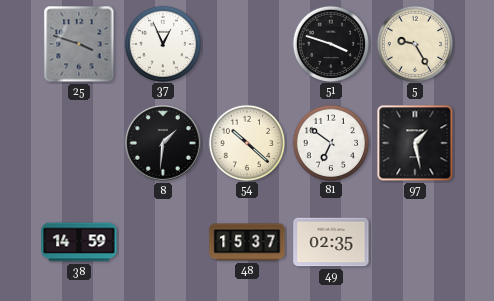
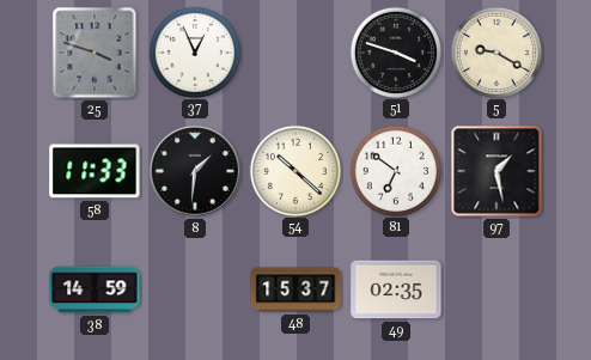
5: 9:25 -> 9:20 (495, 51)
58: none -> 11:33 (95, 171)
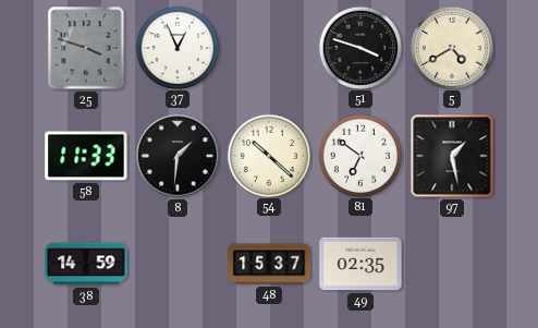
5: 9:20 -> 4:40 (451, 47)
